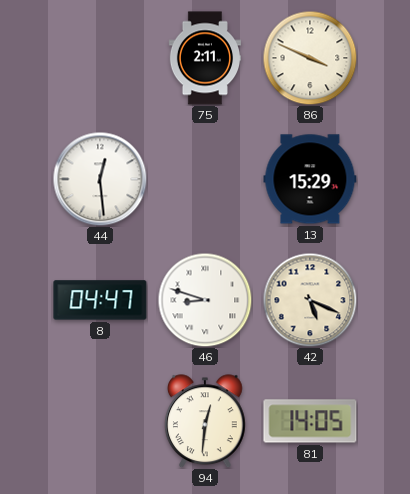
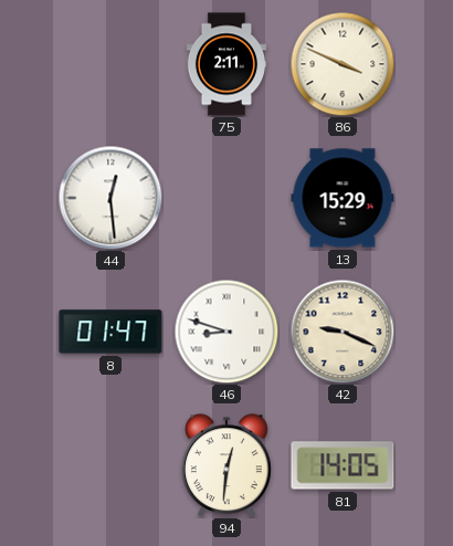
8: 04:47 -> 01:47 (110, 332)
42: 5:19 -> 9:19 (343, 332)
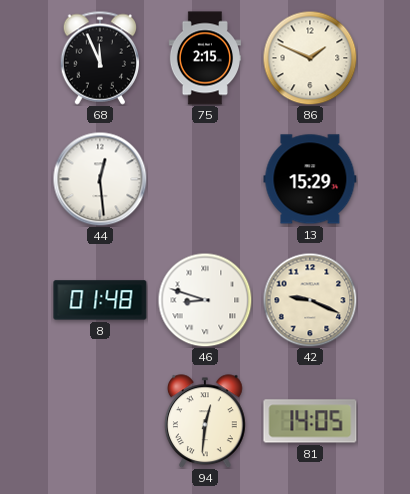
68: none -> 11:56 (99, 58)
75: 2:11 -> 2:15 (204, 58)
86: 3:49 -> 1:49 (310, 58)
8: 01:47 -> 01:48 (100, 300)
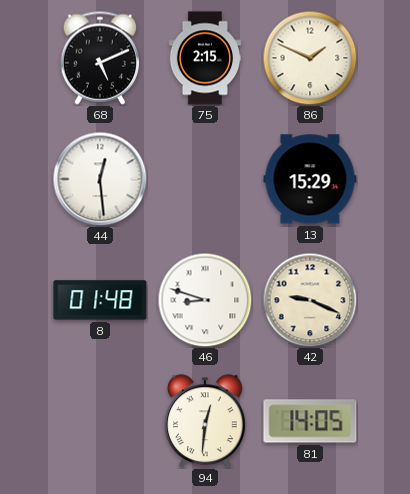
68: 11:56 -> 5:11 (99, 58)
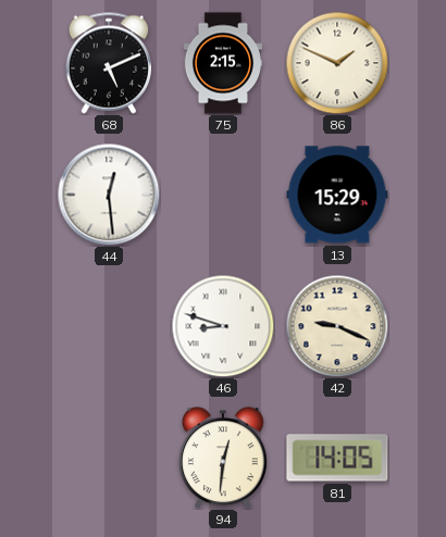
8: 01:48 -> none (100, 300)
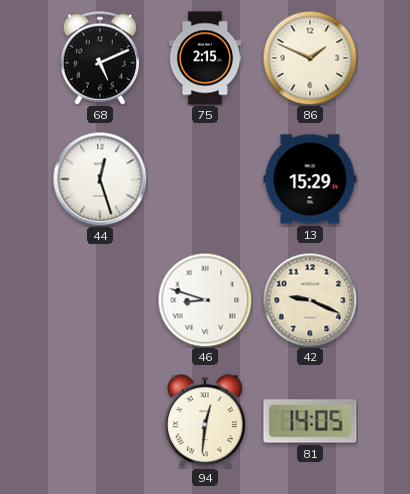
44: 12:29 -> 12:27 (100, 179)
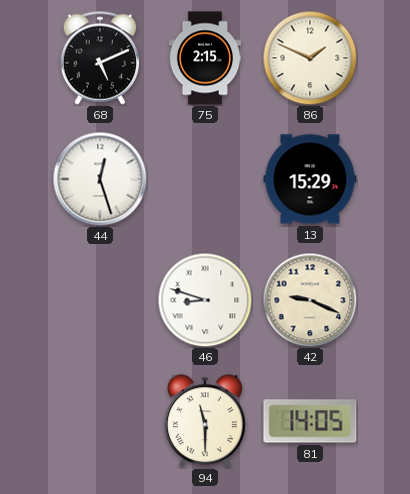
94: 12:31 -> 11:30 (205, 421)
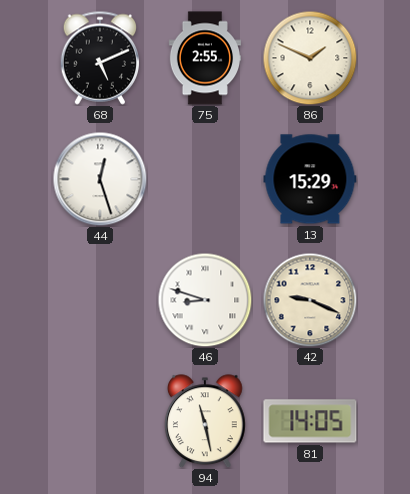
75: 2:15 -> 2:55 (204, 58)
94: 11:30 -> 11:28 (205, 421)
